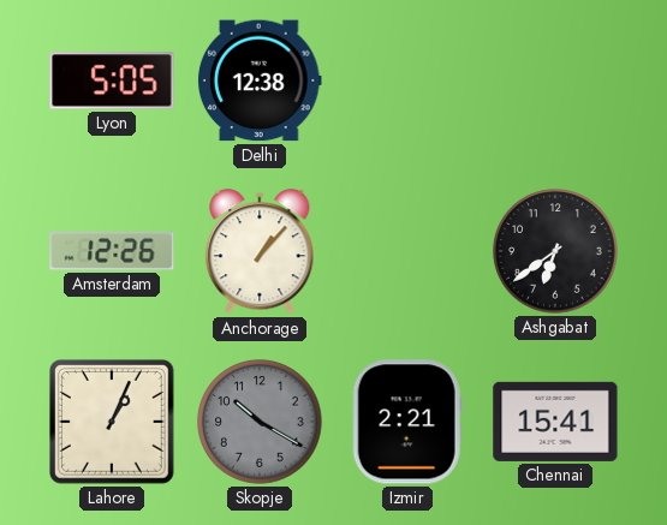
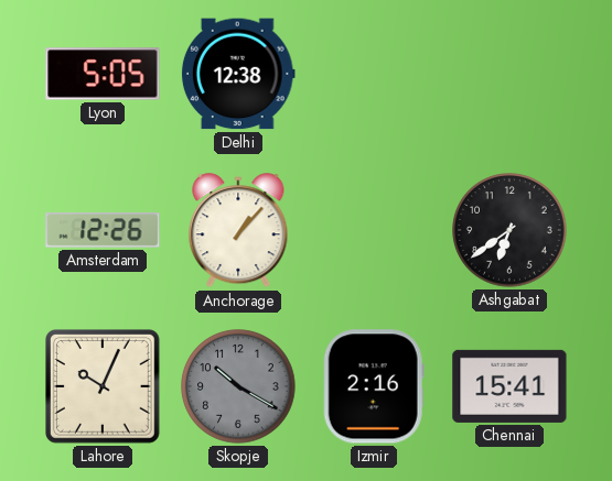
Lahore: 1:04 -> 10:04 (104, 387)
Izmir: 2:21 -> 2:16 (374, 386)
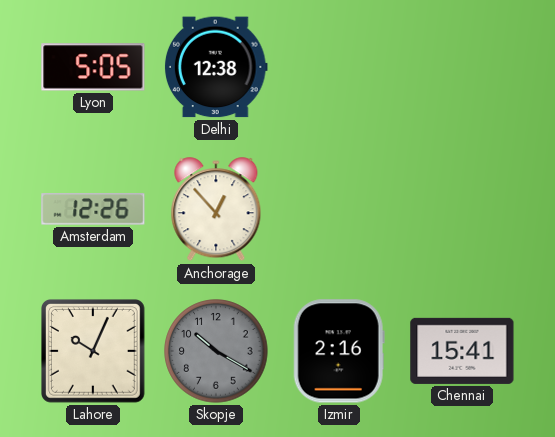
Anchorage: 1:07 -> 12:53 (216, 210)
Ashgabat: 6:39 -> none (509, 230)
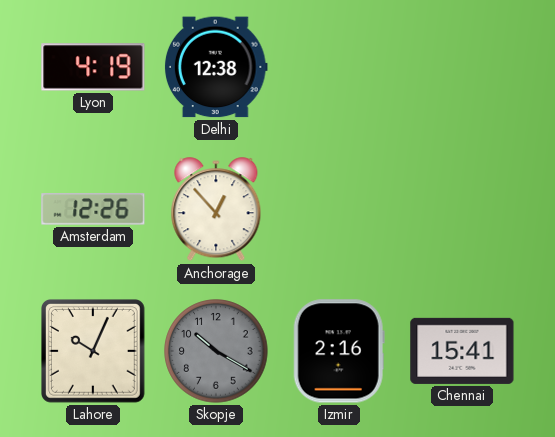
Lyon: 5:05 -> 4:19 (93, 67)
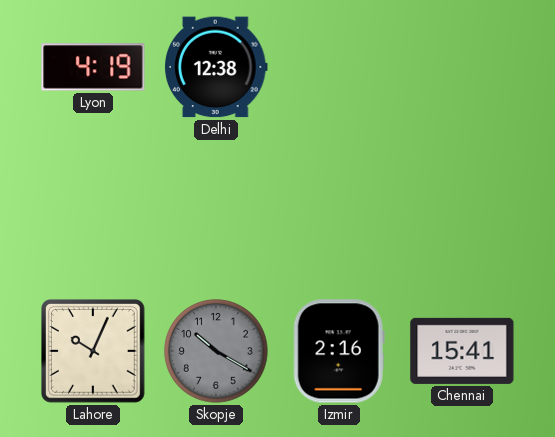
Amsterdam: 12:26 -> none (93, 209)
Anchorage: 12:53 -> none (216, 210)
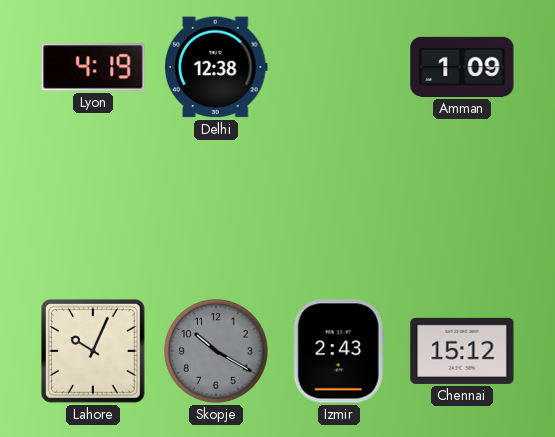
Amman: none -> 1:09 (462, 67)
Izmir: 2:16 -> 2:43 (339, 351)
Chennai: 15:41 -> 15:12 (462, 351)
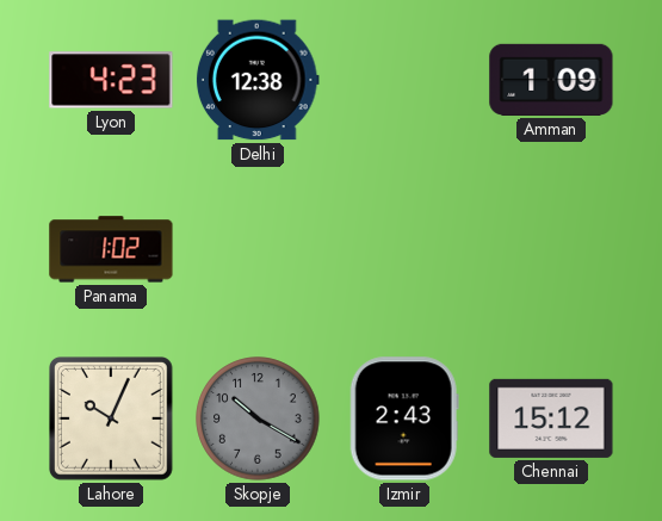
Lyon: 4:19 -> 4:23 (111, 80)
Panama: none -> 1:02 (111, 249)
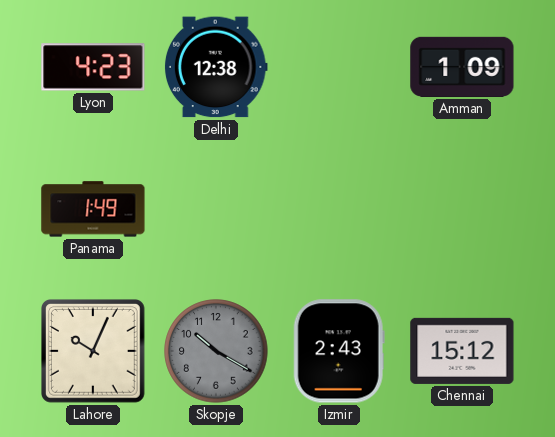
Panama: 1:02 -> 1:49 (93, 209)
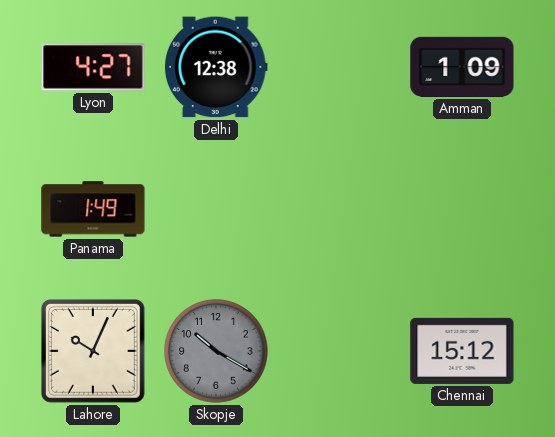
Lyon: 4:23 -> 4:27 (93, 67)
Izmir: 2:43 -> none (339, 351)
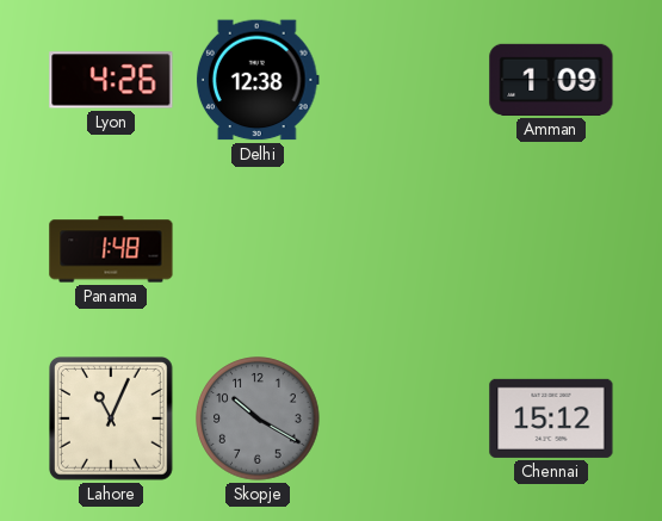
Lyon: 4:27 -> 4:26 (111, 80)
Panama: 1:49 -> 1:48 (111, 249)
Lahore: 10:04 -> 11:04 (112, 420)
